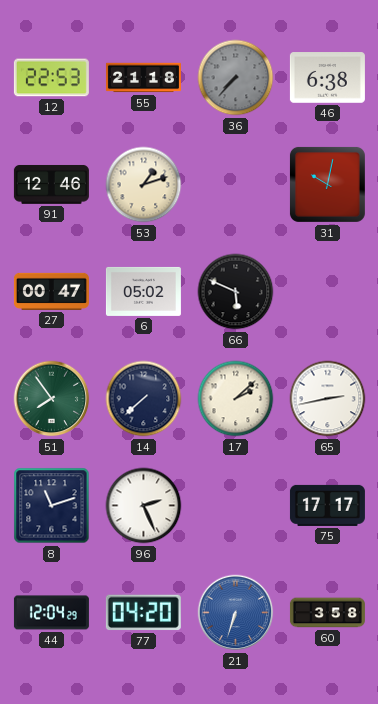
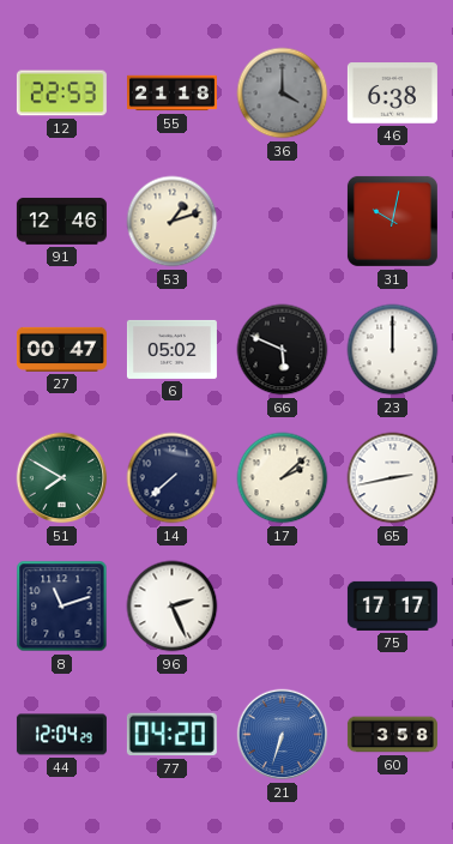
36: 7:37 -> 4:00 (283, 94)
23: none -> 12:00 (393, 350)
51: 7:54 -> 7:50 (62, 478)
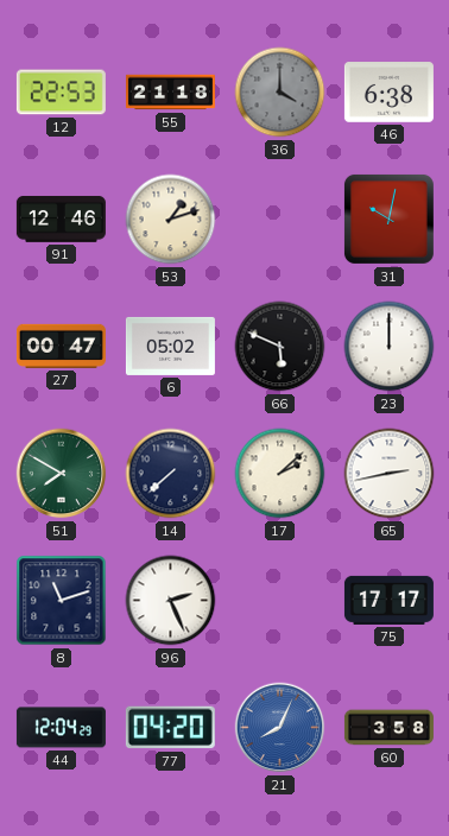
21: 6:33 -> 8:04 (280, 728)
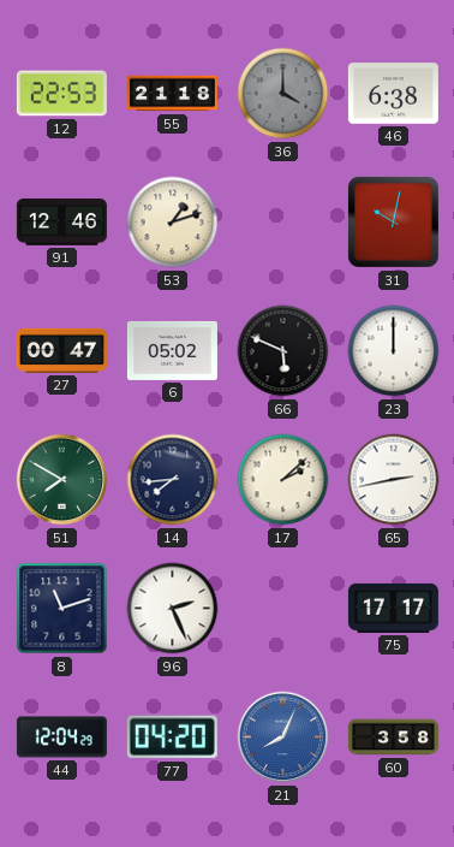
14: 7:38 -> 7:44 (173, 480)
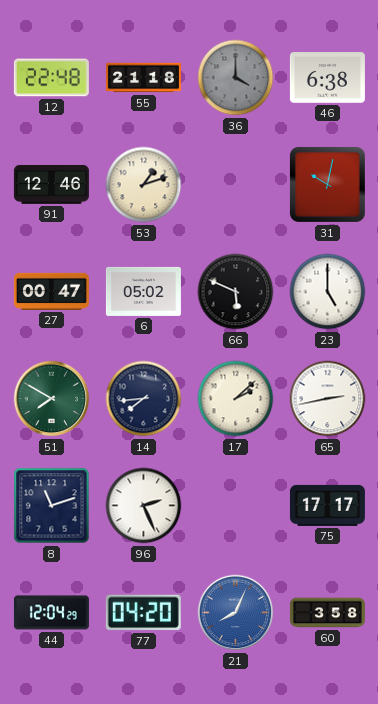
12: 22:53 -> 22:48 (51, 78)
23: 12:00 -> 5:00 (328, 292)
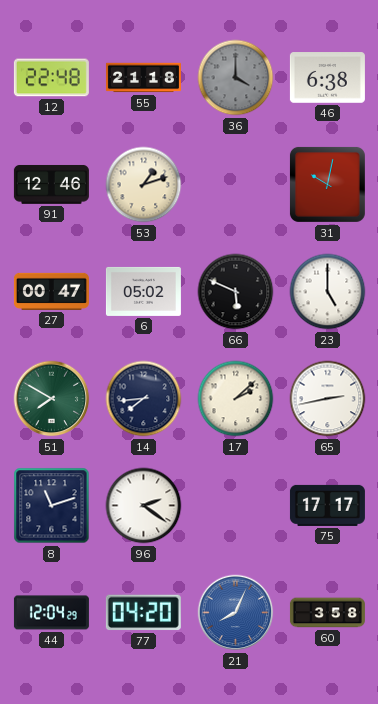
96: 2:26 -> 2:21 (144, 506)
